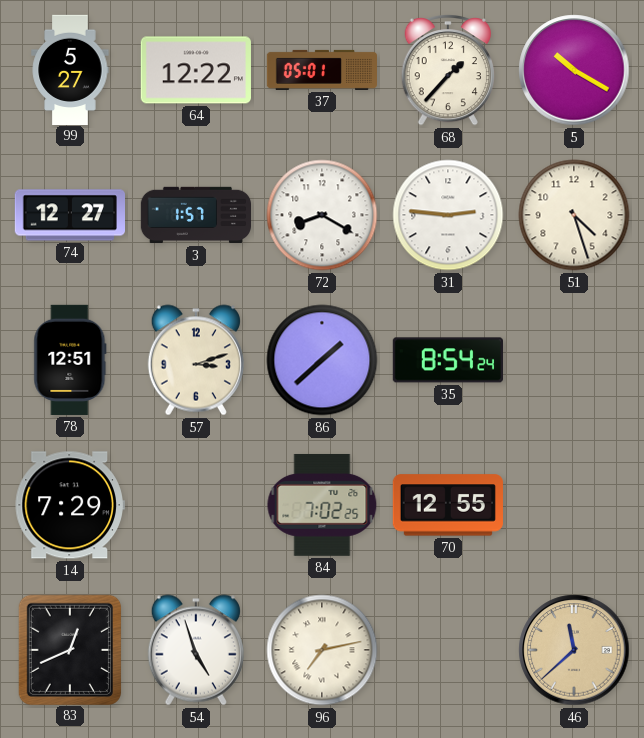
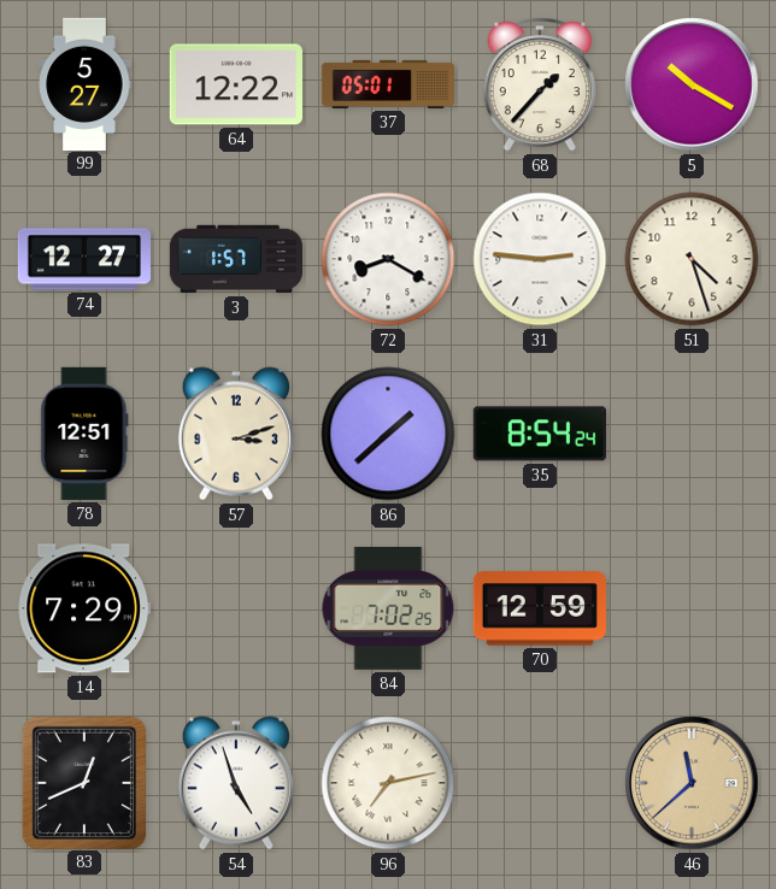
70: 12:55 -> 12:59 (540, 608)
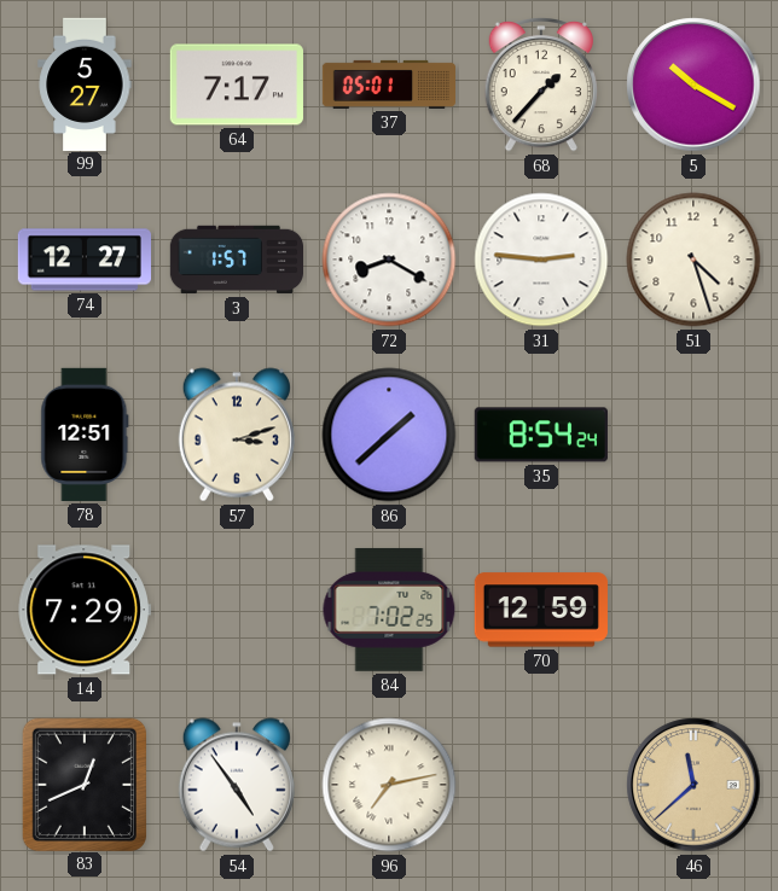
64: 12:22 -> 7:17 (237, 85)
54: 4:57 -> 4:54 (237, 785)
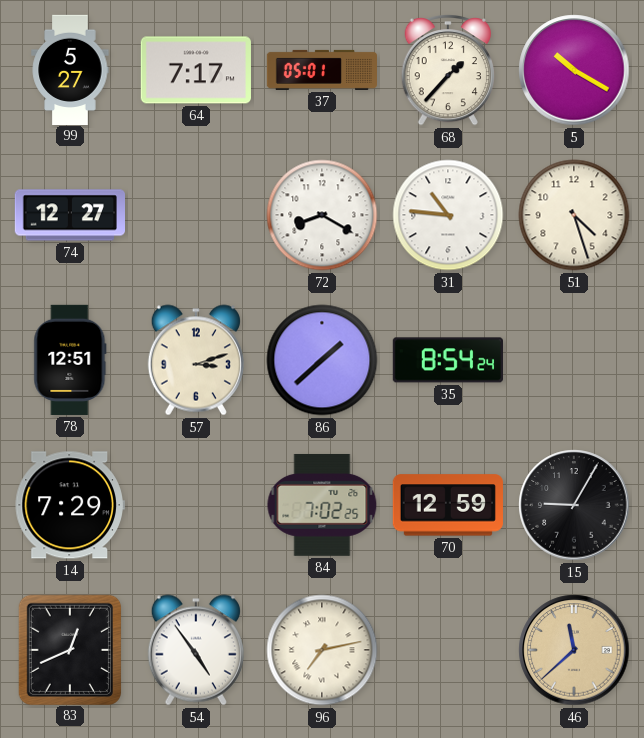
3: 1:57 -> none (236, 260)
31: 2:46 -> 10:46 (448, 215)
15: none -> 9:05 (574, 505)
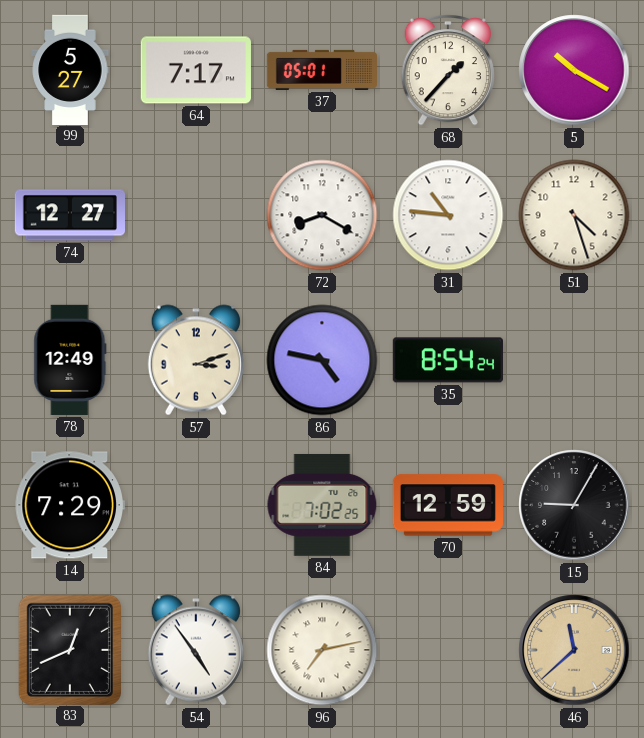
78: 12:51 -> 12:49 (70, 360)
86: 1:38 -> 4:47 (322, 360)
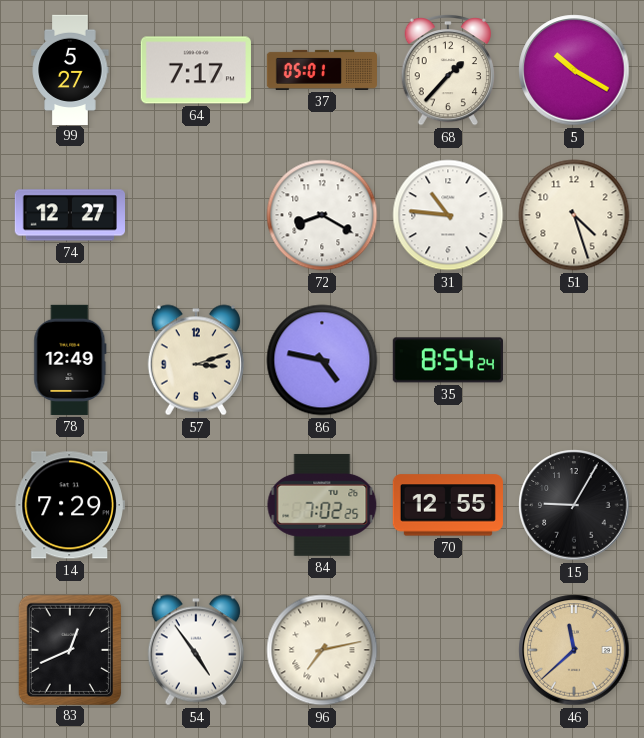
70: 12:59 -> 12:55 (448, 505)
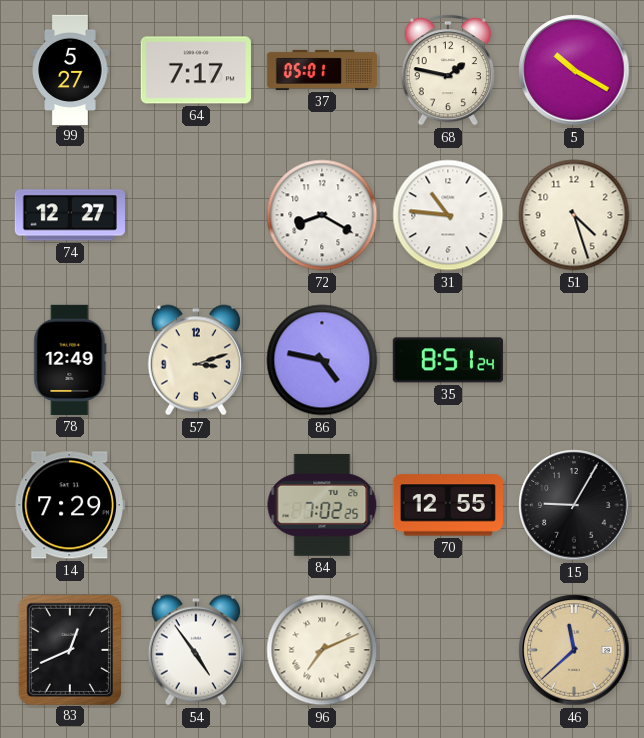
68: 1:37 -> 1:47 (448, 71)
35: 8:54 -> 8:51 (448, 360)
96: 7:13 -> 7:11 (322, 650)
